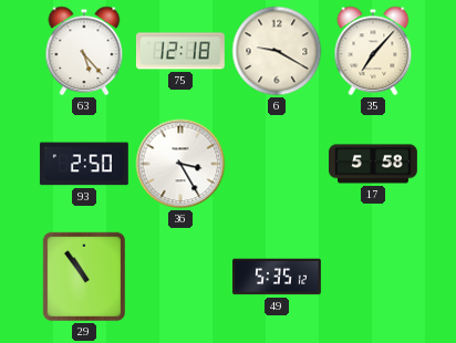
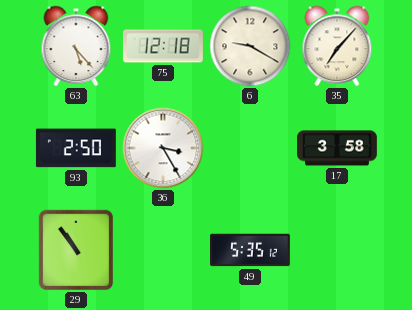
17: 5:58 -> 3:58 (338, 148)
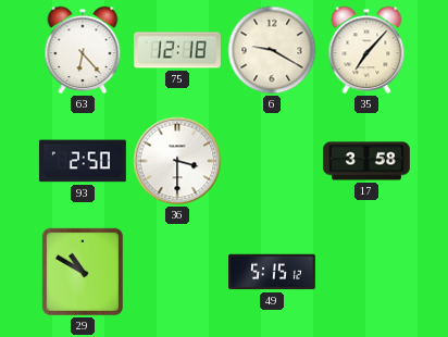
63: 5:23 -> 6:23 (83, 50)
36: 3:25 -> 3:30 (177, 161)
29: 10:54 -> 10:50 (82, 272)
49: 5:35 -> 5:15 (273, 272)
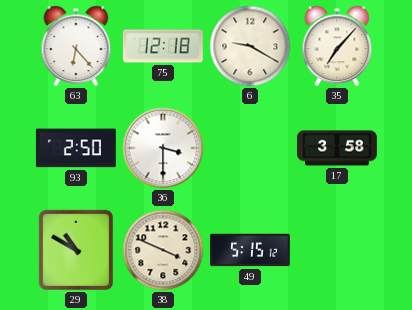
38: none -> 3:49 (163, 250)
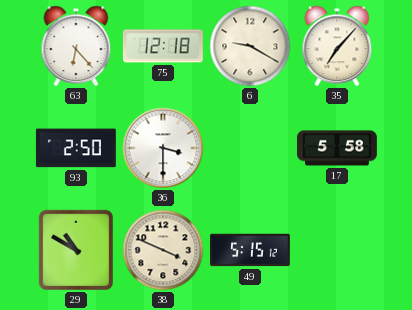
17: 3:58 -> 5:58 (338, 148)
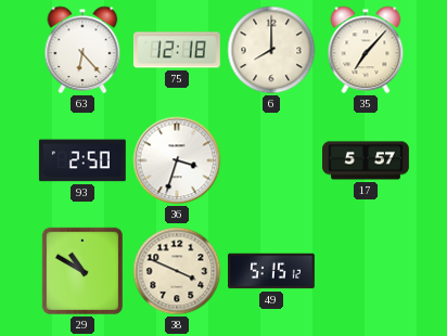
6: 9:20 -> 8:00 (271, 50)
36: 3:30 -> 3:33 (177, 160)
17: 5:58 -> 5:57 (367, 160)
